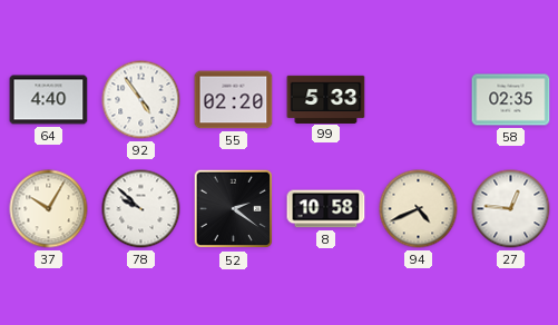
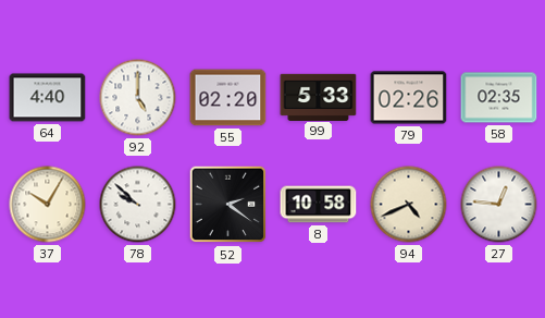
92: 4:54 -> 5:00 (138, 98)
79: none -> 02:26 (409, 98)
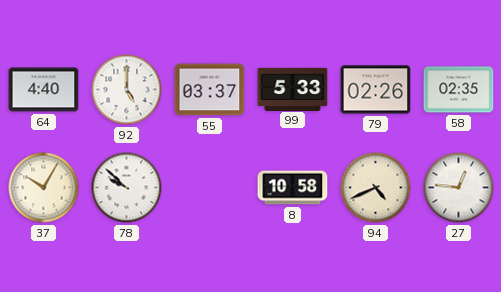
55: 02:20 -> 03:37 (210, 90)
52: 2:21 -> none (228, 205)
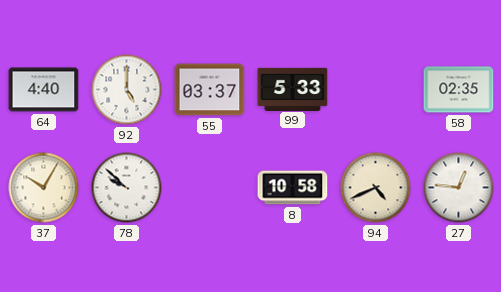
79: 02:26 -> none (376, 90)
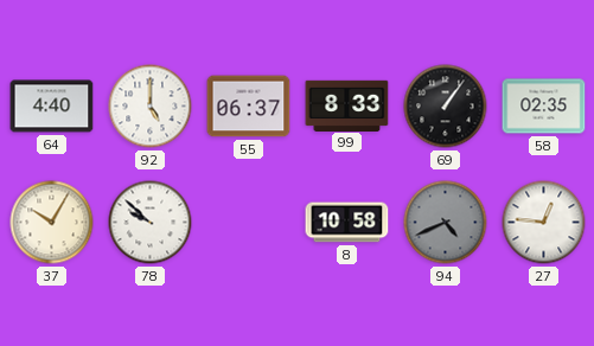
55: 03:37 -> 06:37 (249, 107)
99: 5:33 -> 8:33 (347, 105)
69: none -> 1:06 (446, 107)
94 dial: cream -> grey (446, 223)
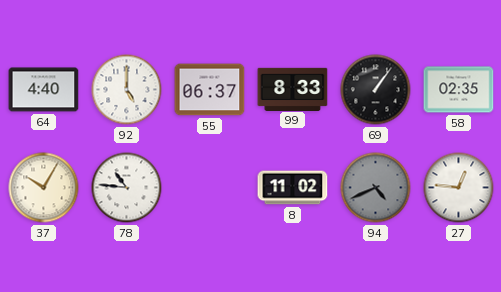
78: 9:52 -> 10:46 (127, 188)
8: 10:58 -> 11:02 (293, 188)
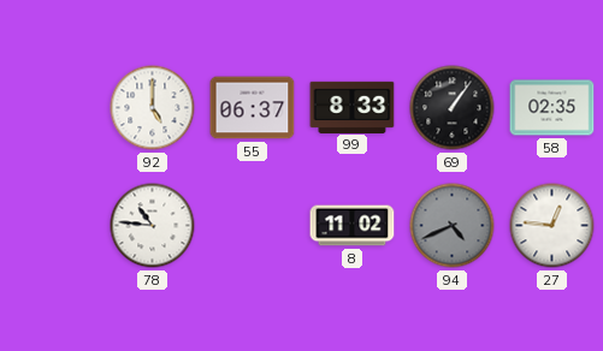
64: 4:40 -> none (44, 90)
37: 10:05 -> none (44, 188)
